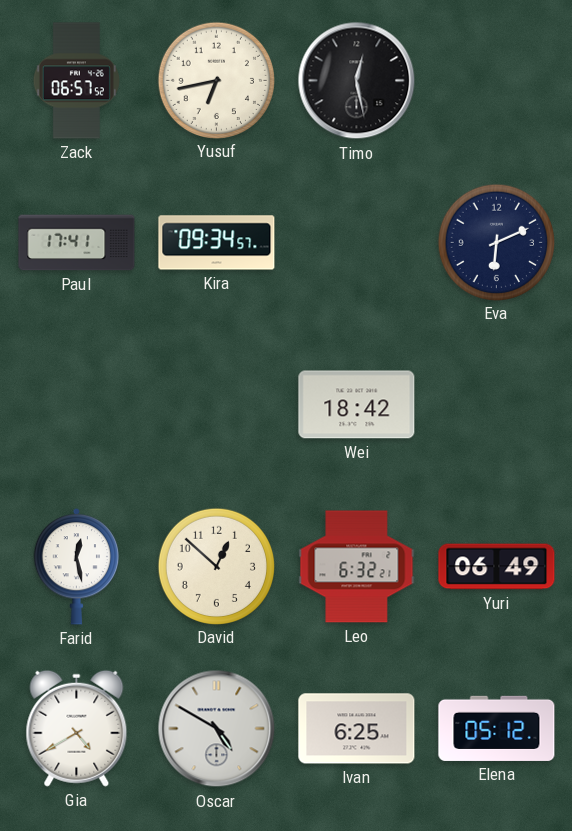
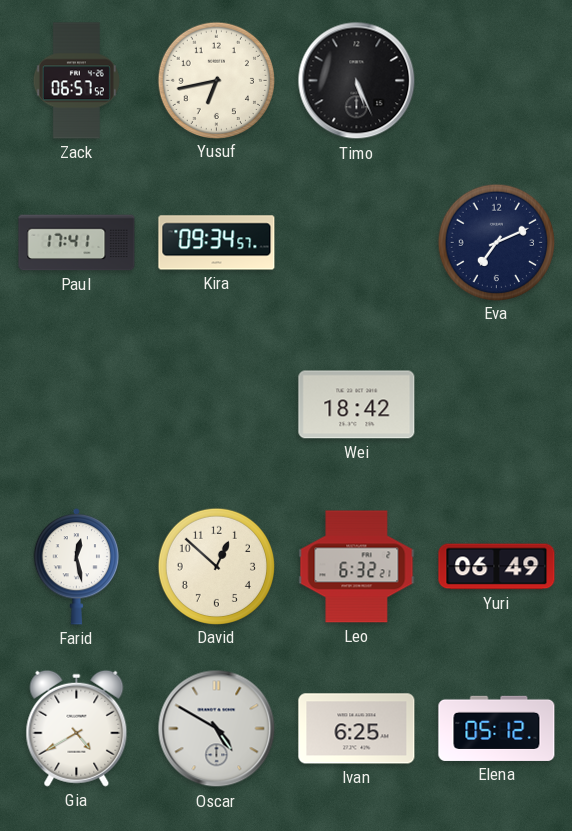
Timo: 12:28 -> 5:26 (357, 81)
Eva: 6:11 -> 7:11 (496, 242)
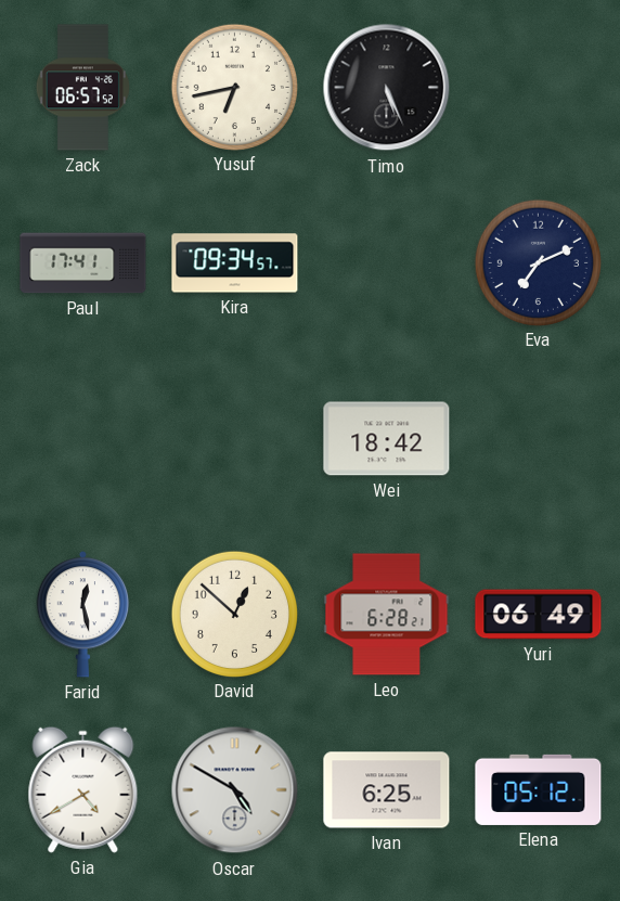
Leo: 6:32 -> 6:28 (387, 615)
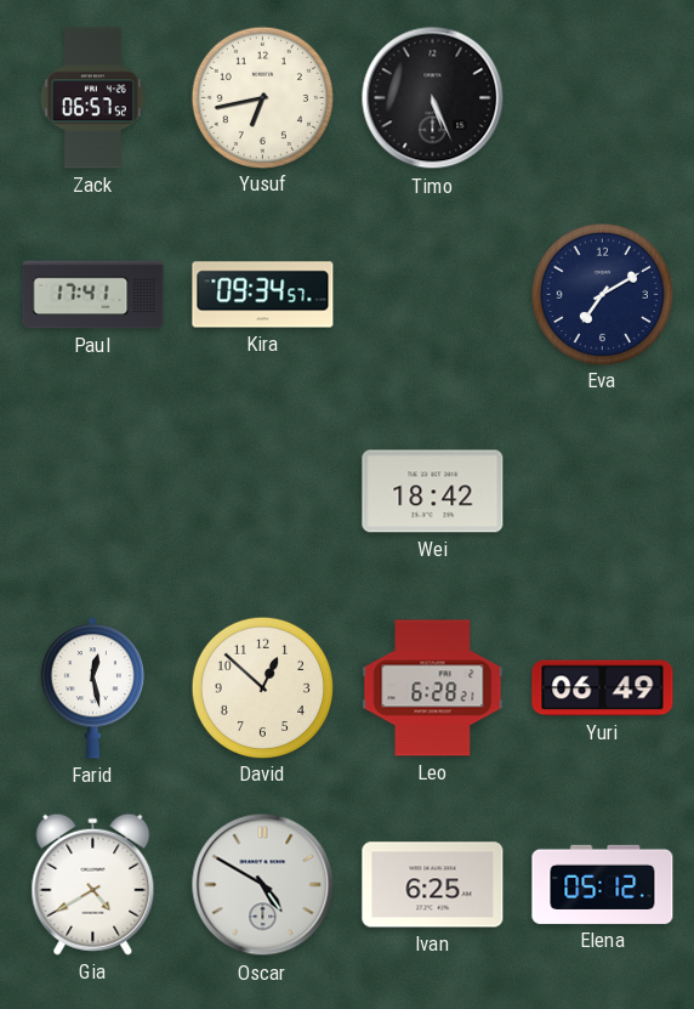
Eva: 7:11 -> 7:10 (602, 294)
